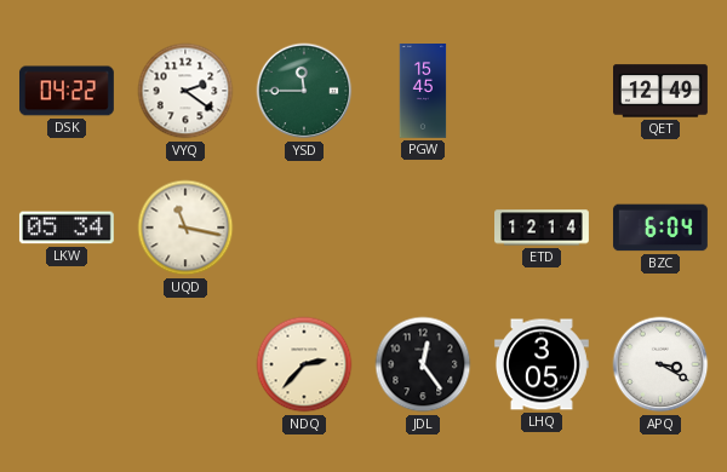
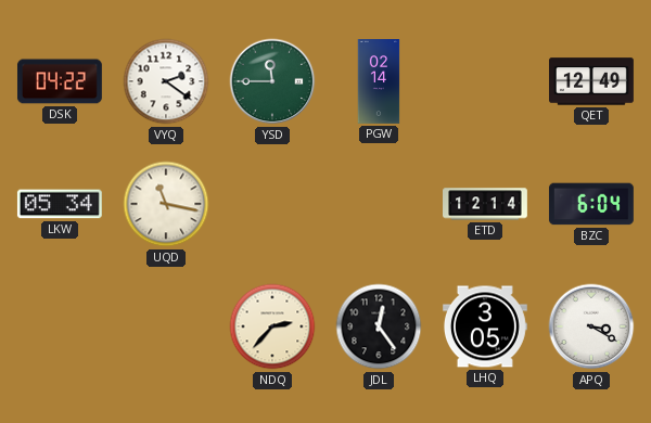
PGW: 15:45 -> 02:14 (379, 82)
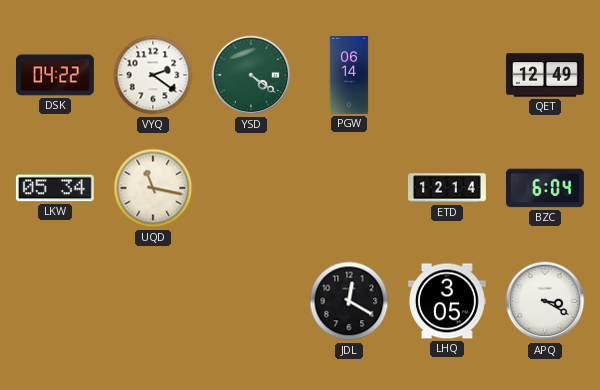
YSD: 11:45 -> 4:21 (251, 75)
PGW: 02:14 -> 06:14 (349, 76)
NDQ: 2:37 -> none (272, 326)
JDL: 12:24 -> 12:20 (349, 301)
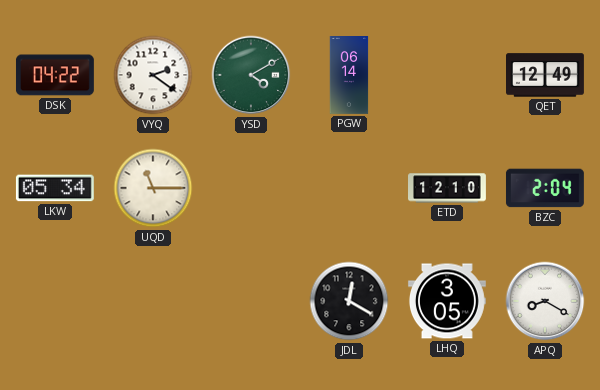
YSD: 4:21 -> 4:10 (251, 75)
UQD: 11:17 -> 11:15 (153, 188)
ETD: 12:14 -> 12:10 (448, 188)
BZC: 6:04 -> 2:04 (545, 188)
APQ: 3:20 -> 8:20 (545, 301)
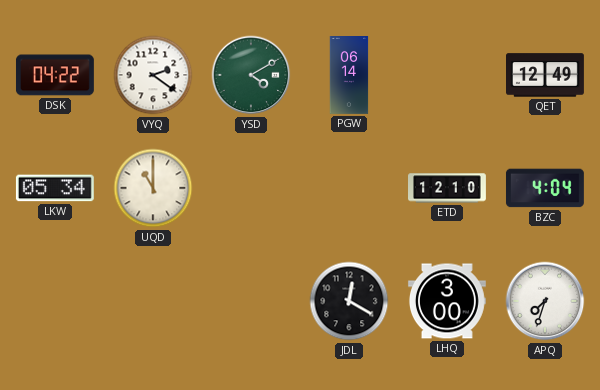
UQD: 11:15 -> 11:00 (153, 188)
BZC: 2:04 -> 4:04 (545, 188)
LHQ: 3:05 -> 3:00 (447, 301)
APQ: 8:20 -> 7:33 (545, 301)
